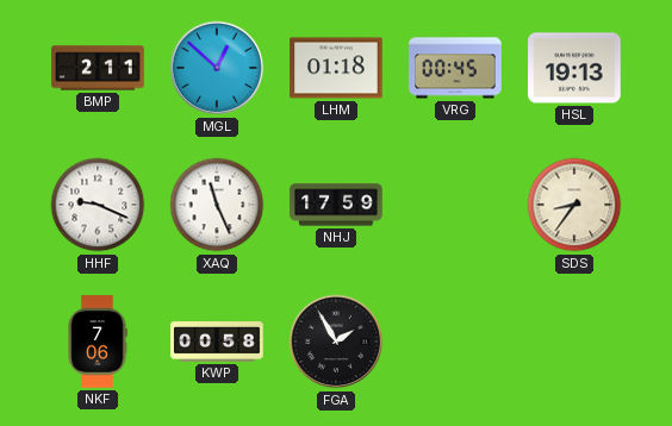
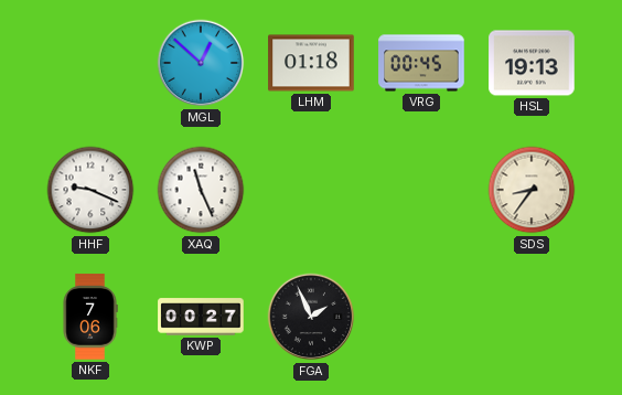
BMP: 2:11 -> none (98, 68)
NHJ: 17:59 -> none (336, 205)
KWP: 00:58 -> 00:27 (201, 317)
FGA: 1:55 -> 1:56 (311, 317)
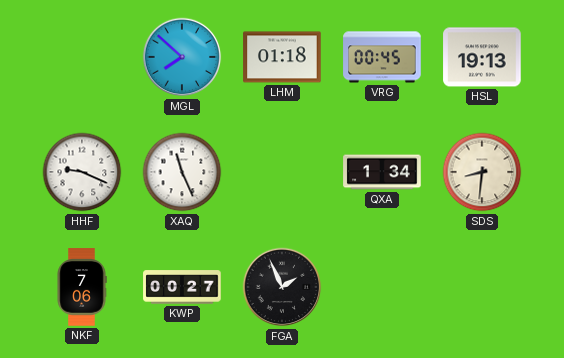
MGL: 12:52 -> 7:52 (182, 57)
QXA: none -> 1:34 (382, 172)
SDS: 8:36 -> 8:31 (482, 172)
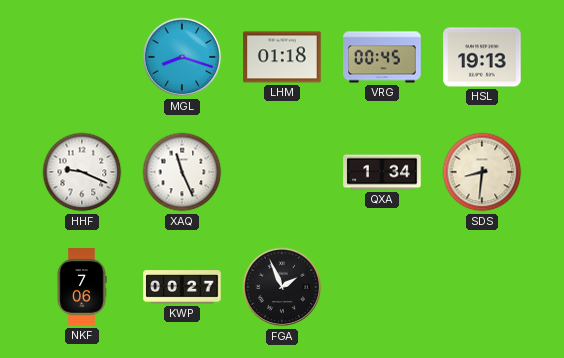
MGL: 7:52 -> 8:18 (182, 57)
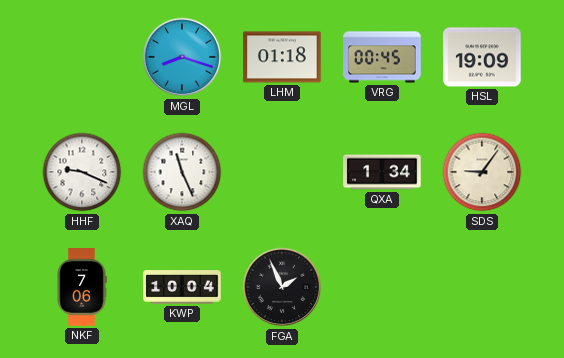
HSL: 19:13 -> 19:09 (482, 57)
SDS: 8:31 -> 9:06 (482, 172)
KWP: 00:27 -> 10:04 (182, 287)
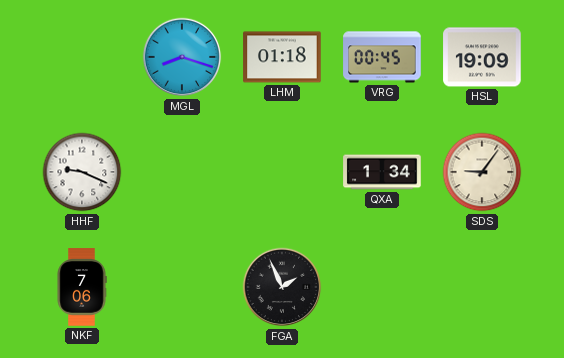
XAQ: 11:26 -> none (182, 172)
KWP: 10:04 -> none (182, 287)
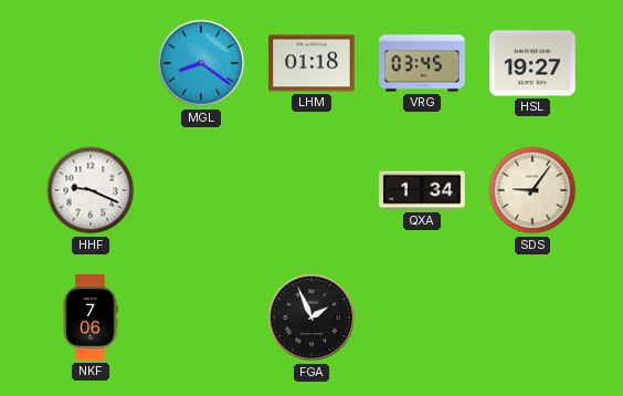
MGL: 8:18 -> 8:21 (201, 63)
VRG: 00:45 -> 03:45 (422, 63)
HSL: 19:09 -> 19:27 (532, 63)
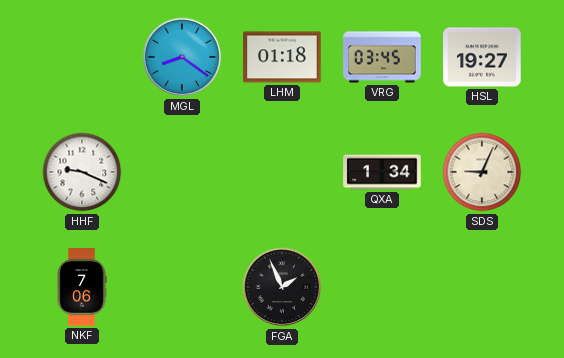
SDS: 9:06 -> 9:04 (482, 172)
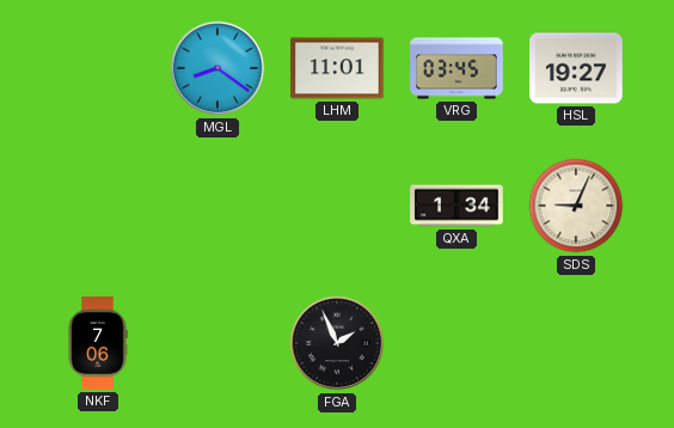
LHM: 01:18 -> 11:01 (337, 68)
HHF: 9:19 -> none (82, 172)
